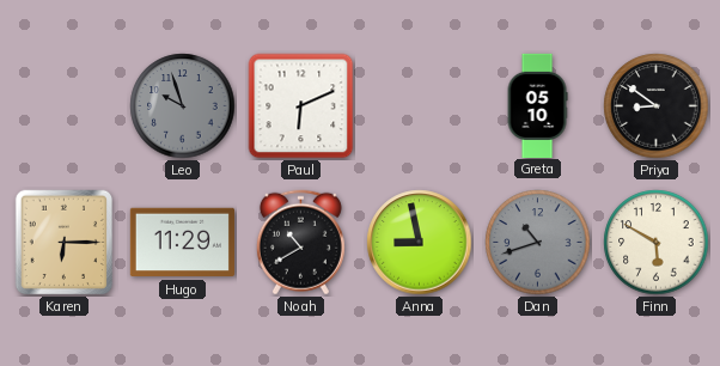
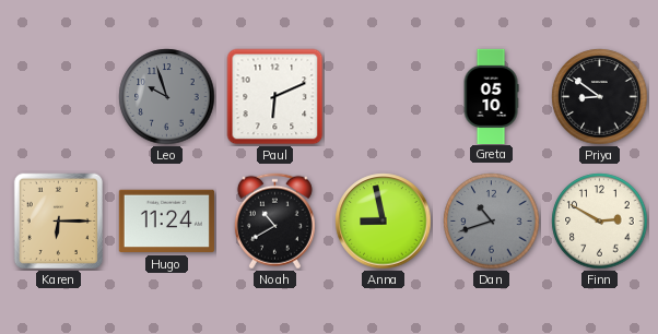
Hugo: 11:29 -> 11:24 (166, 222)
Finn: 5:50 -> 2:50 (600, 222)
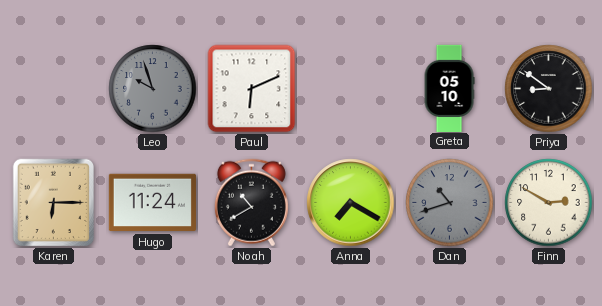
Anna: 8:58 -> 7:20 (351, 203)
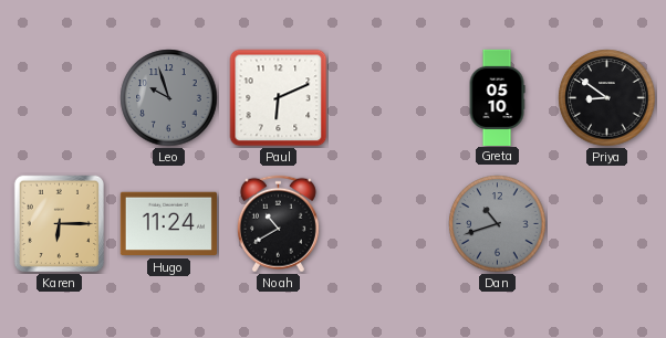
Anna: 7:20 -> none (351, 203)
Finn: 2:50 -> none (549, 203)
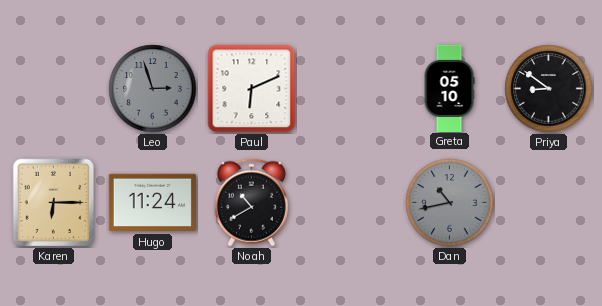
Leo: 9:57 -> 2:57 (153, 89)
Dan: 10:42 -> 10:43 (450, 203)
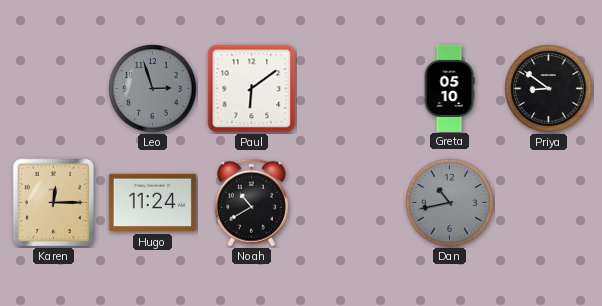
Paul: 6:11 -> 6:09 (252, 89)
Karen: 6:15 -> 12:15 (54, 203)
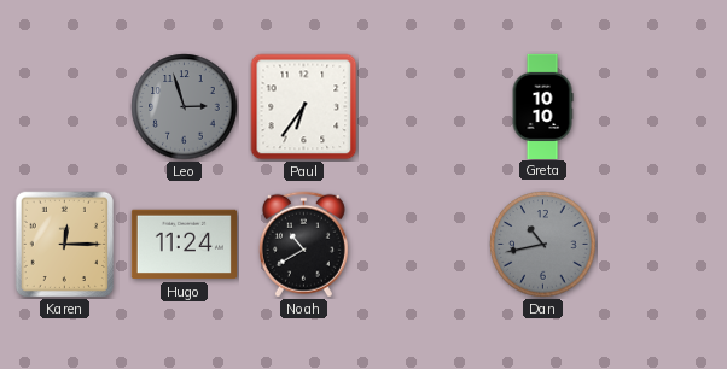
Paul: 6:09 -> 6:36 (304, 107)
Greta: 05:10 -> 10:10 (542, 106)
Priya: 8:51 -> none (549, 89)
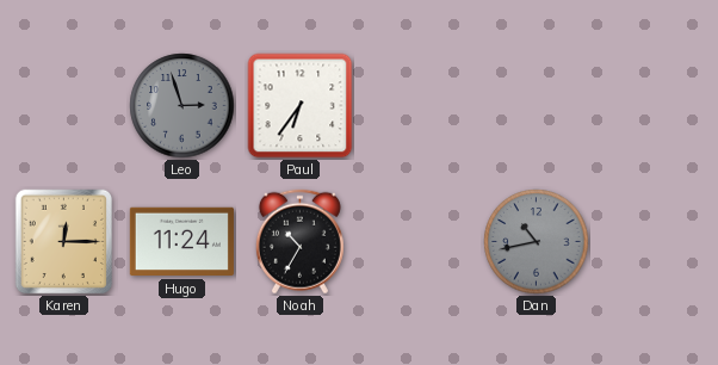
Greta: 10:10 -> none (542, 106)
Noah: 10:40 -> 10:35 (299, 242)
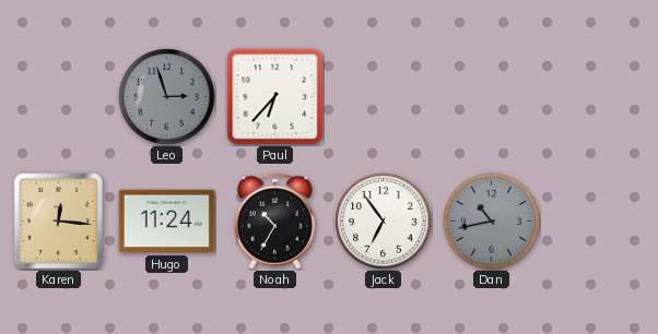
Paul: 6:36 -> 6:37 (275, 97)
Karen: 12:15 -> 12:16 (59, 222)
Jack: none -> 6:54 (384, 222)
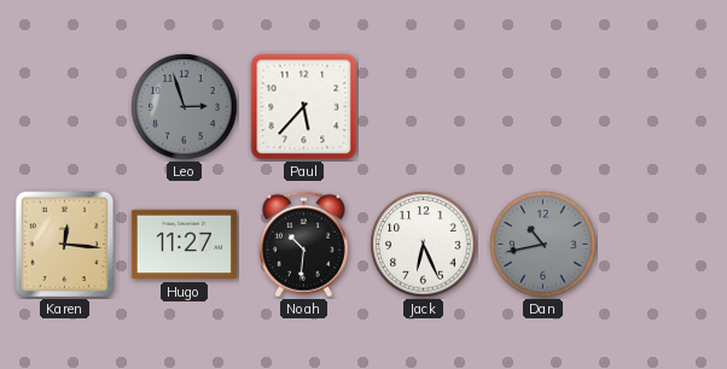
Paul: 6:37 -> 5:37 (304, 107)
Hugo: 11:24 -> 11:27 (184, 245)
Noah: 10:35 -> 10:31 (303, 245)
Jack: 6:54 -> 6:26 (424, 245)
